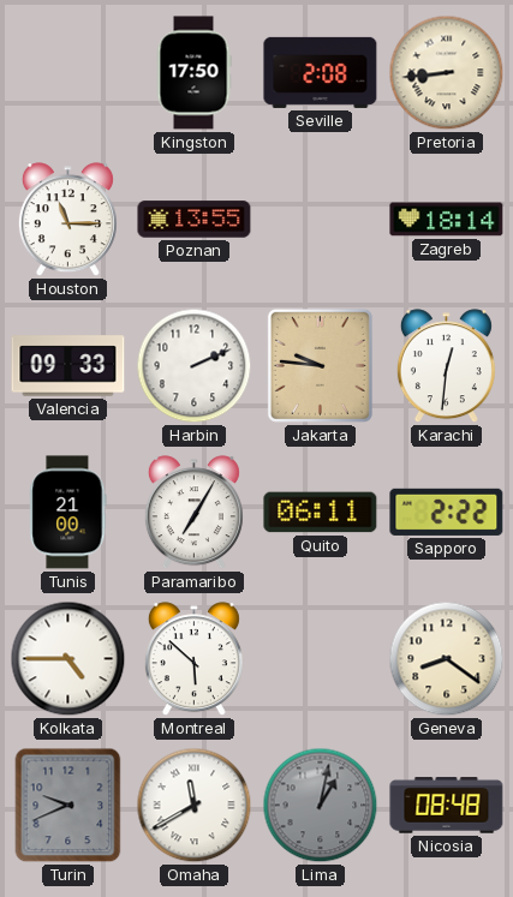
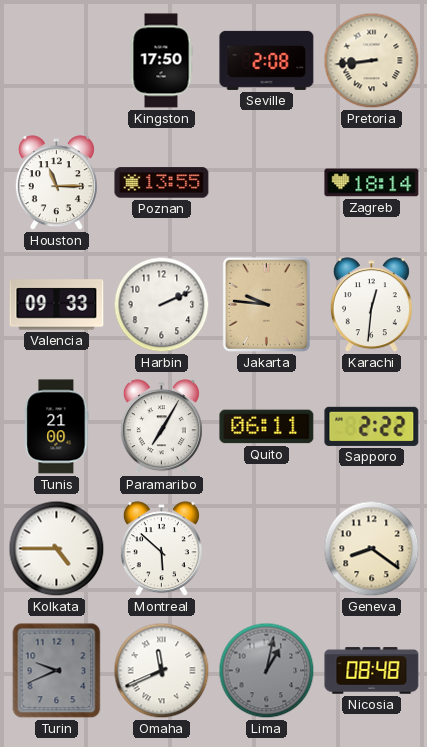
Omaha: 11:40 -> 11:41 (162, 671)
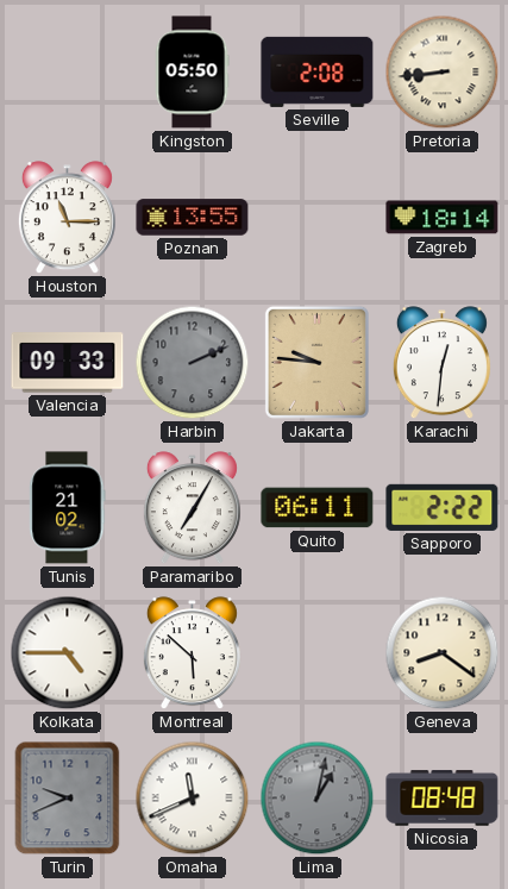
Kingston: 17:50 -> 05:50 (192, 73)
Harbin dial: white -> grey (193, 363)
Tunis: 21:00 -> 21:02 (68, 508)
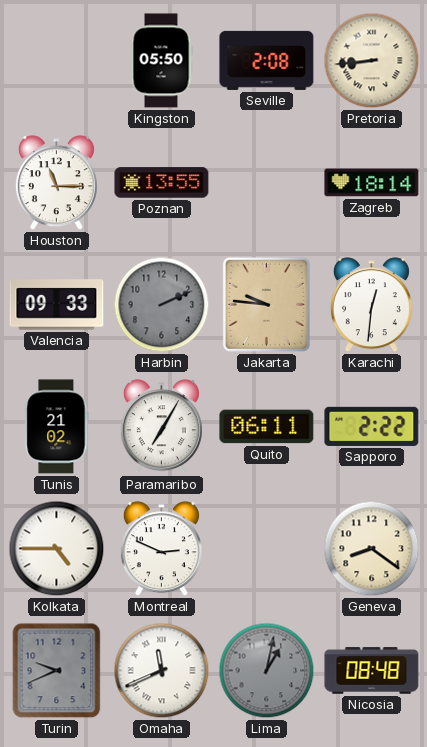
Montreal: 5:52 -> 2:49 (161, 549)
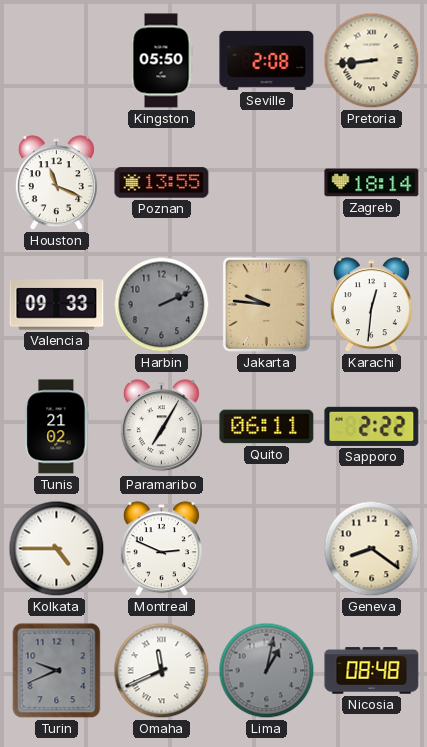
Houston: 11:15 -> 11:19 (56, 183)
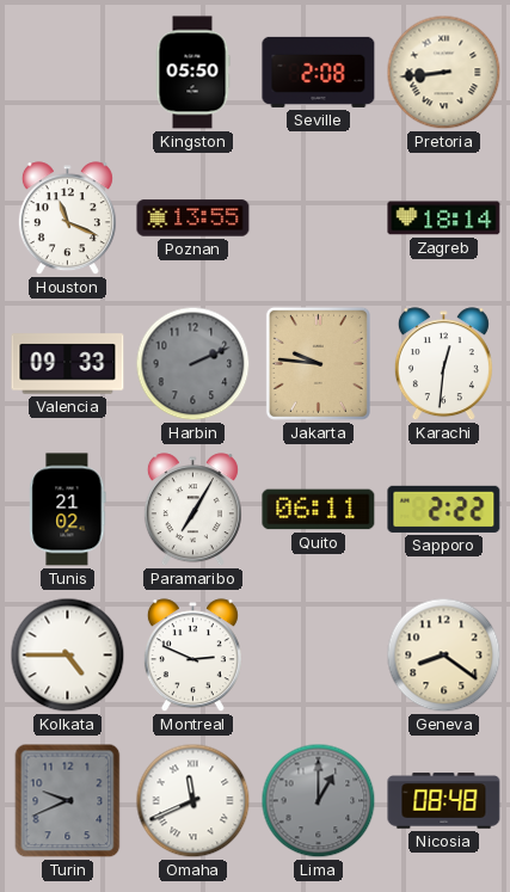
Lima: 1:02 -> 1:00 (319, 801)
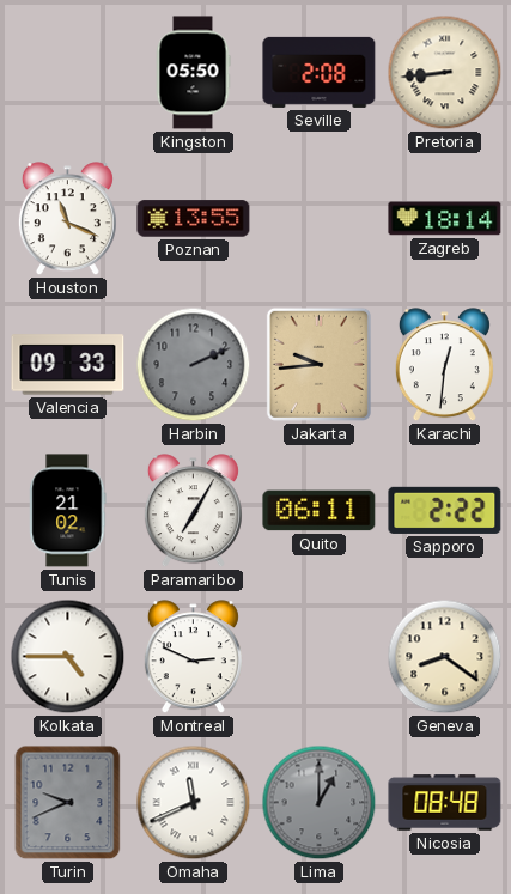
Jakarta: 9:46 -> 9:44 (318, 364)
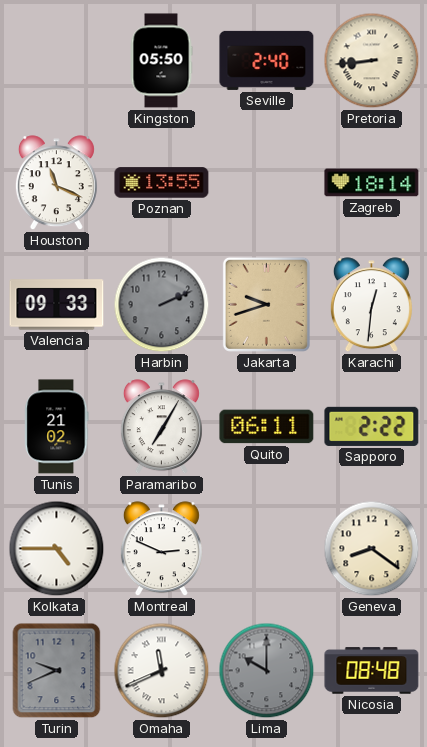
Seville: 2:08 -> 2:40 (267, 60)
Jakarta: 9:44 -> 9:42 (266, 304)
Lima: 1:00 -> 10:00 (267, 671)
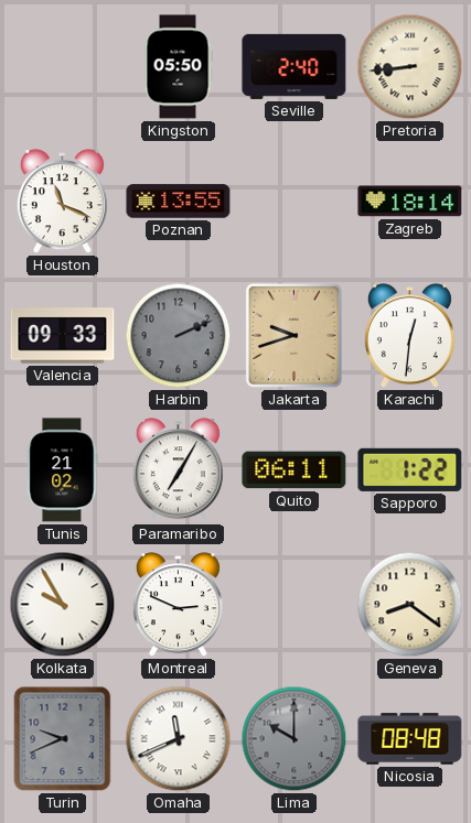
Sapporo: 2:22 -> 1:22 (410, 469)
Kolkata: 4:45 -> 9:55 (63, 605)
